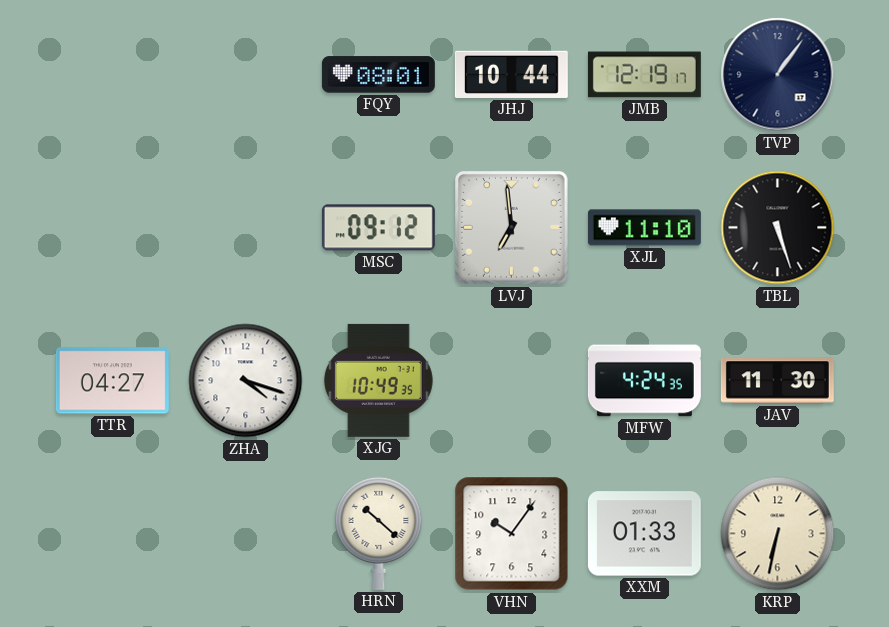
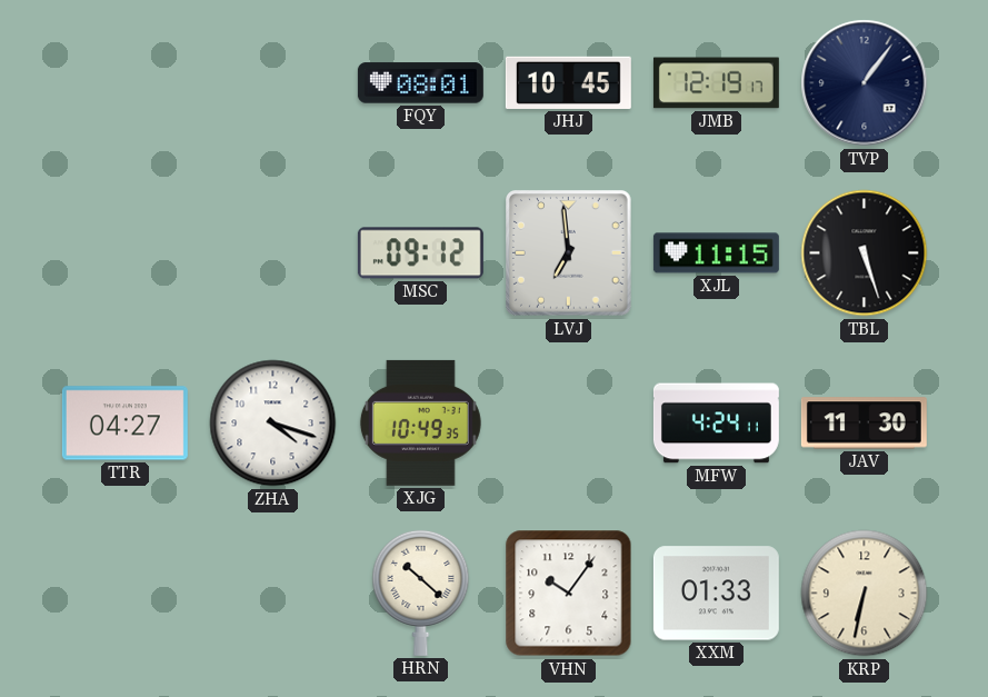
JHJ: 10:44 -> 10:45 (568, 82)
XJL: 11:10 -> 11:15 (716, 253)
MFW: 4:24:35 -> 4:24:11 (716, 424)
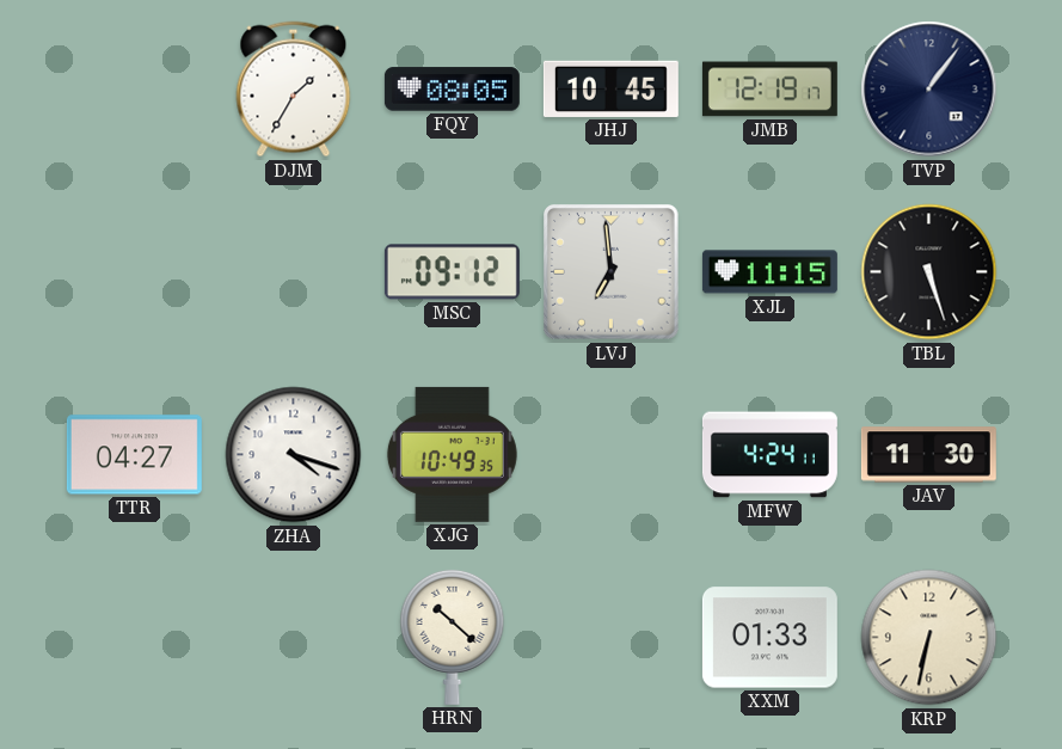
DJM: none -> 1:35 (294, 90)
FQY: 08:01 -> 08:05 (452, 90)
VHN: 10:06 -> none (569, 594)
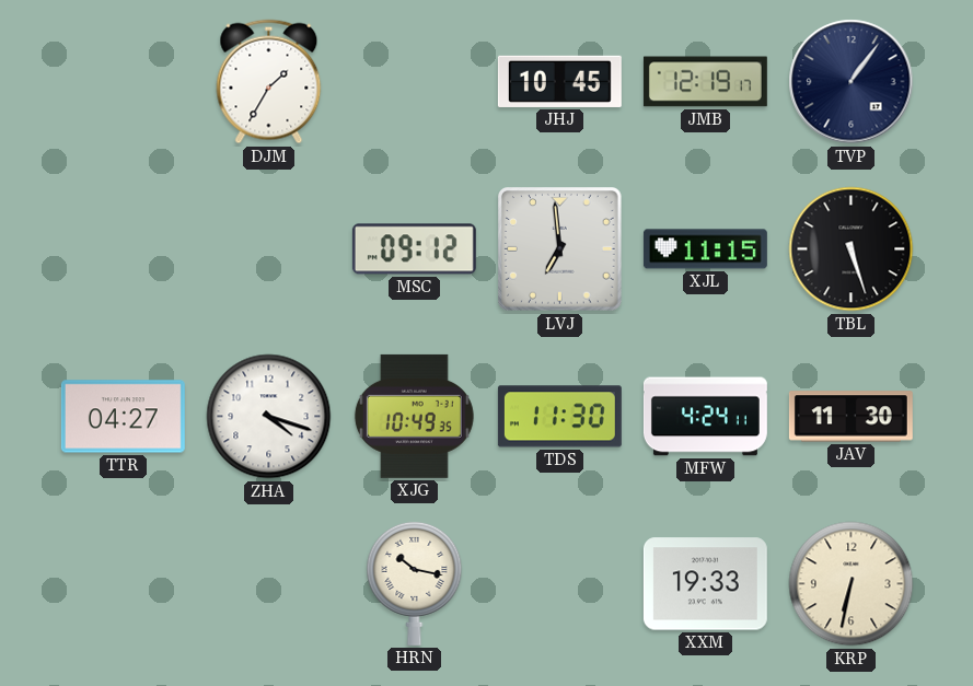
FQY: 08:05 -> none (452, 90)
TDS: none -> 11:30 (559, 417)
HRN: 10:22 -> 10:17 (415, 583)
XXM: 01:33 -> 19:33 (705, 584)
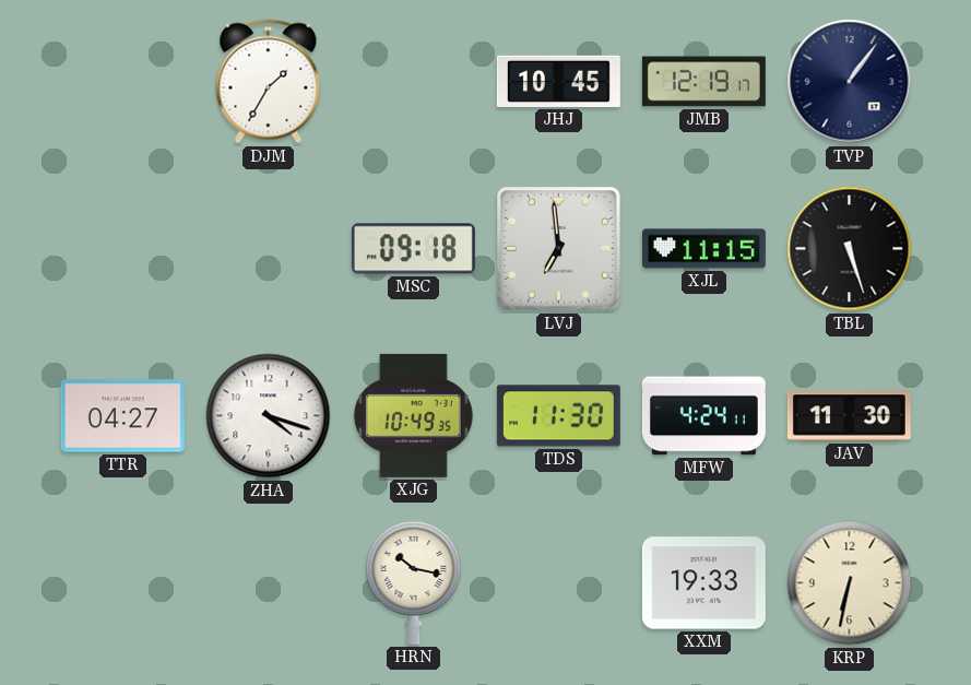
MSC: 09:12 -> 09:18 (413, 249)
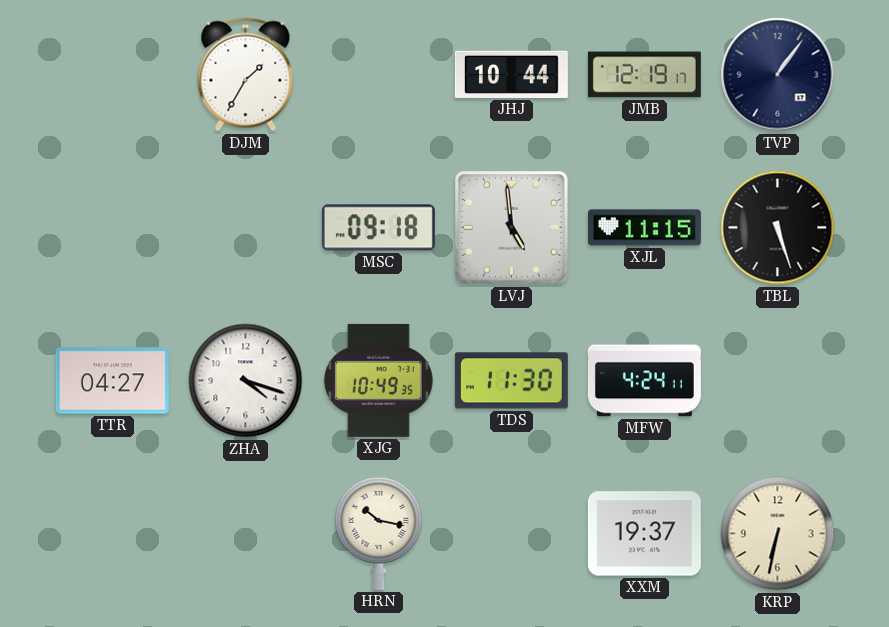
JHJ: 10:45 -> 10:44 (511, 74)
LVJ: 6:59 -> 4:59 (512, 228)
JAV: 11:30 -> none (849, 416)
XXM: 19:33 -> 19:37 (644, 534)
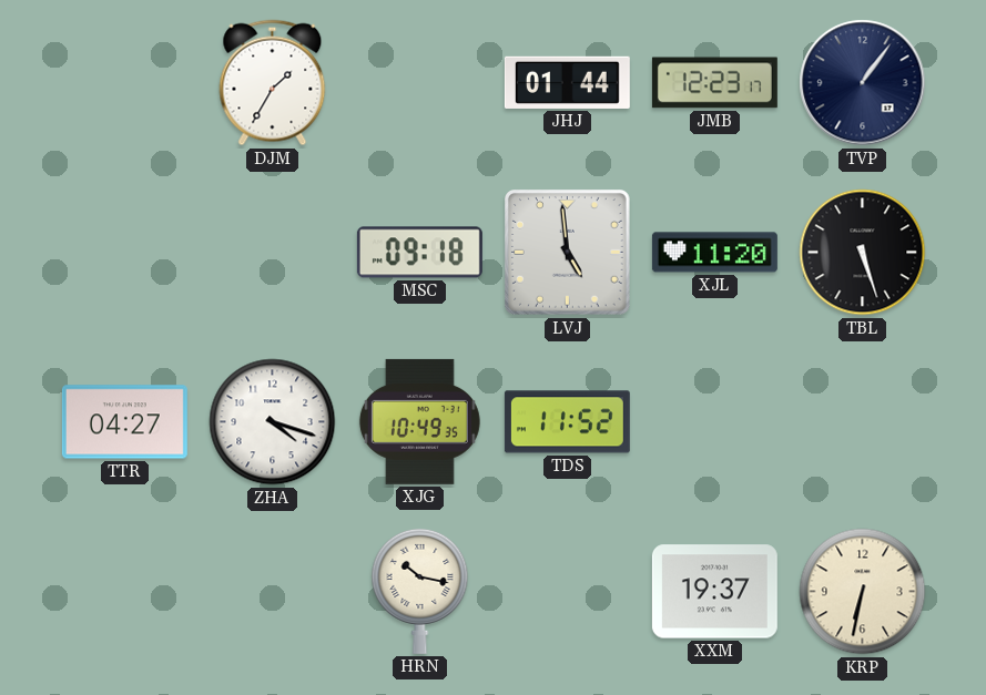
JHJ: 10:44 -> 01:44 (567, 82)
JMB: 12:19 -> 12:23 (714, 83)
XJL: 11:15 -> 11:20 (714, 253)
TDS: 11:30 -> 11:52 (567, 422)
MFW: 4:24 -> none (644, 381)
